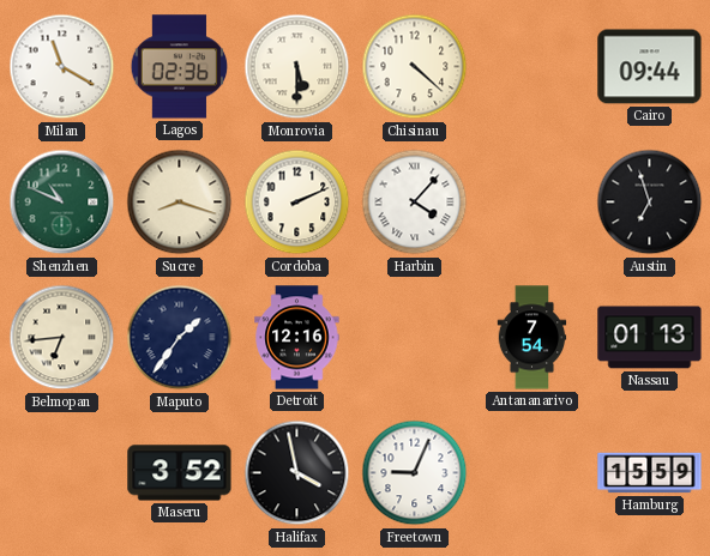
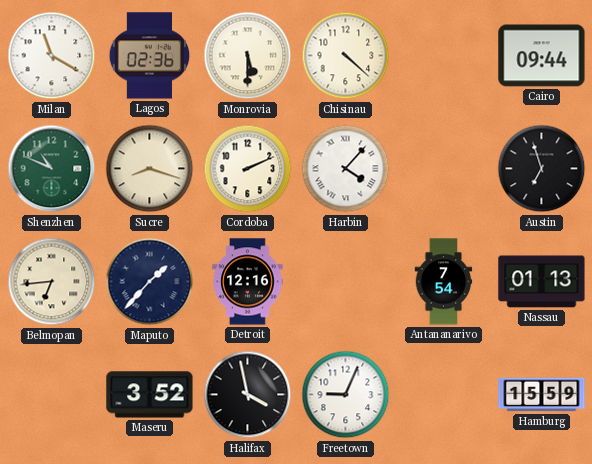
Maputo: 1:36 -> 1:37 (150, 282)
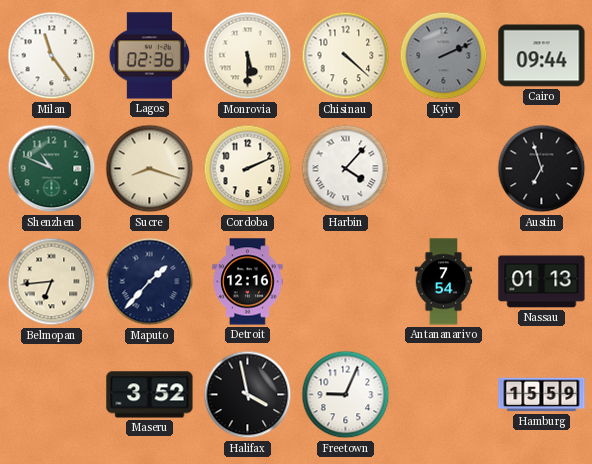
Milan: 11:20 -> 11:24 (52, 56)
Kyiv: none -> 2:11 (444, 56)
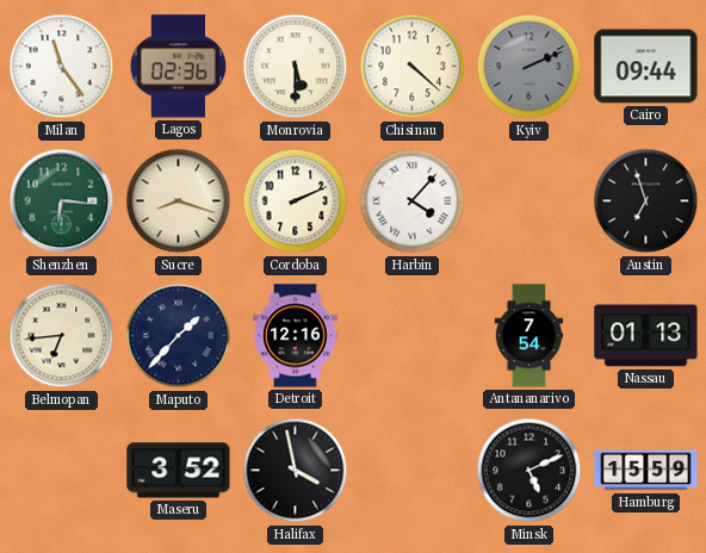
Shenzhen: 10:49 -> 6:16 (62, 201)
Freetown: 9:04 -> none (346, 395)
Minsk: none -> 5:11 (529, 471)
